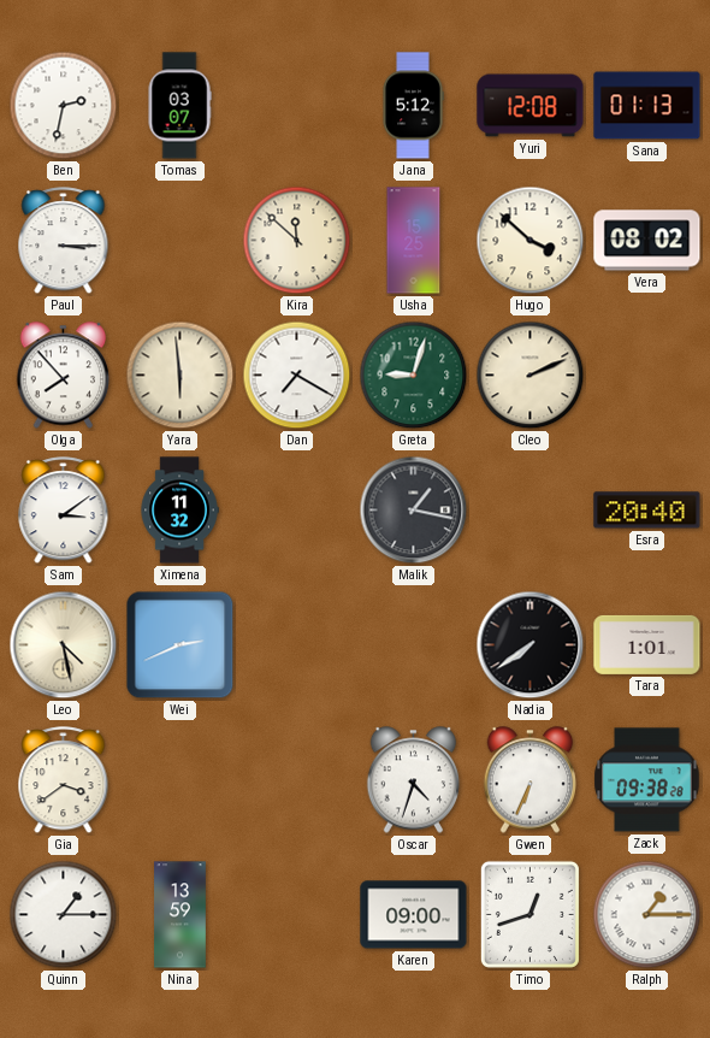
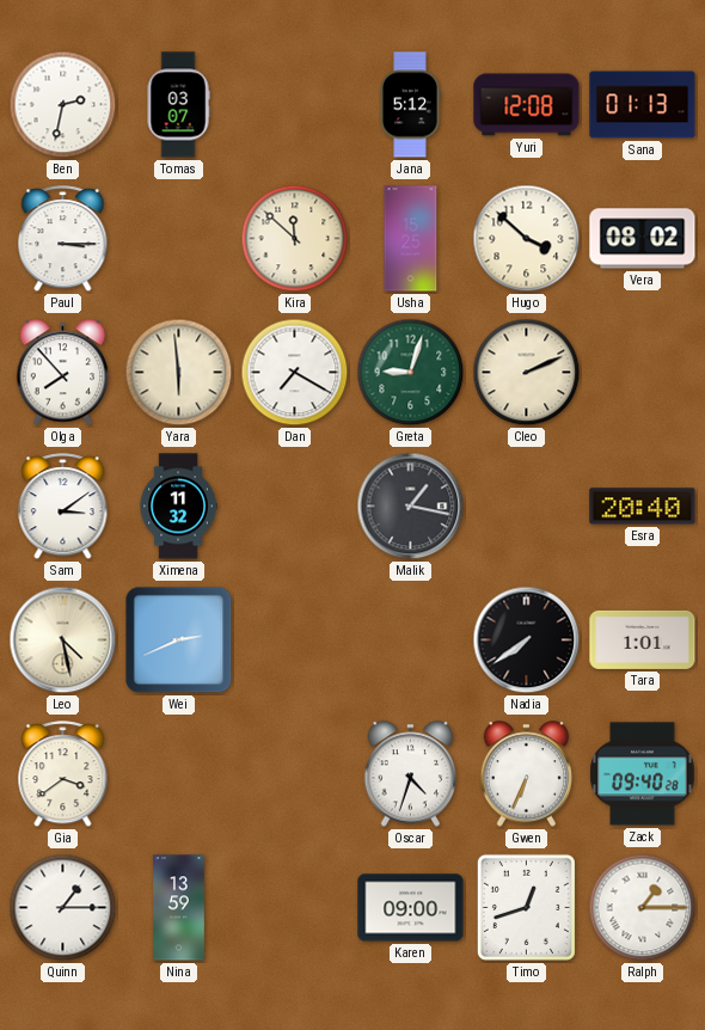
Zack: 09:38 -> 09:40 (643, 774)
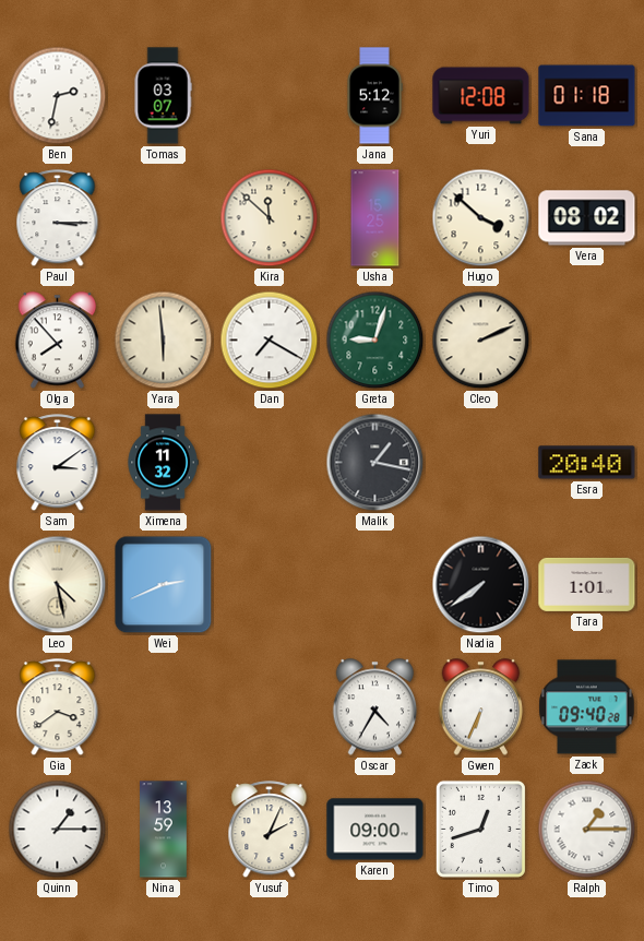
Sana: 01:13 -> 01:18 (587, 96)
Oscar: 4:33 -> 4:35 (375, 707)
Yusuf: none -> 2:04 (270, 830)
